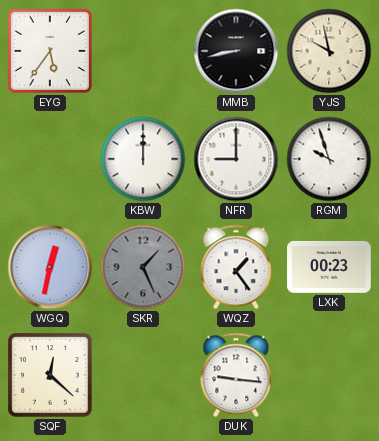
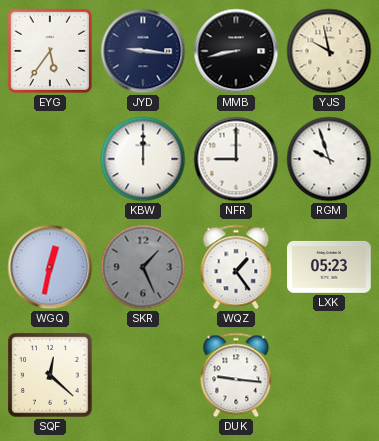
JYD: none -> 9:16 (143, 51)
LXK: 00:23 -> 05:23 (329, 267)
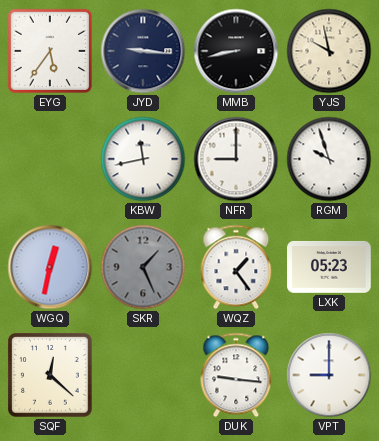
KBW: 12:00 -> 11:43 (143, 159)
VPT: none -> 9:00 (329, 375)
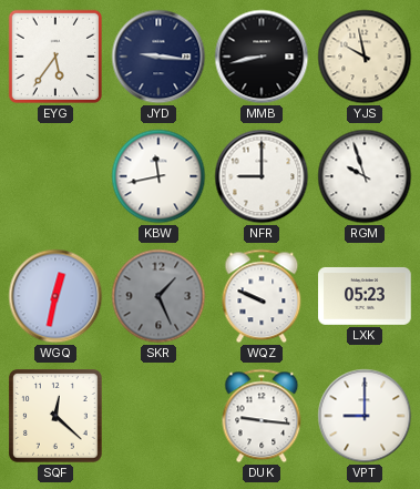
WQZ: 1:24 -> 9:49 (262, 296)
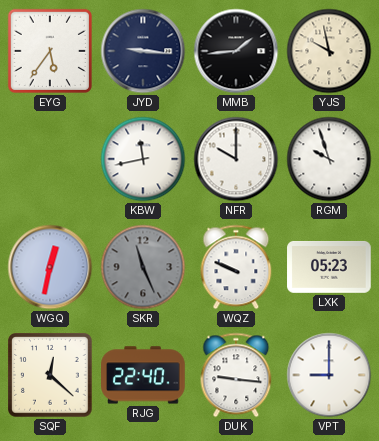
MMB: 8:43 -> 1:44 (236, 51)
NFR: 9:00 -> 10:00 (236, 159)
SKR: 1:26 -> 11:26 (143, 267)
RJG: none -> 22:40 (143, 375)
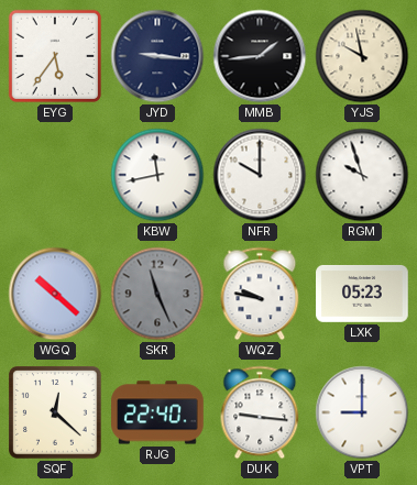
WGQ: 12:32 -> 10:22 (55, 294)
WQZ: 9:49 -> 9:47 (260, 294)
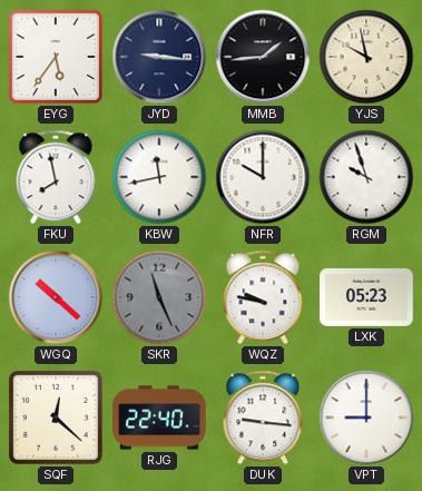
FKU: none -> 7:58 (56, 177)
